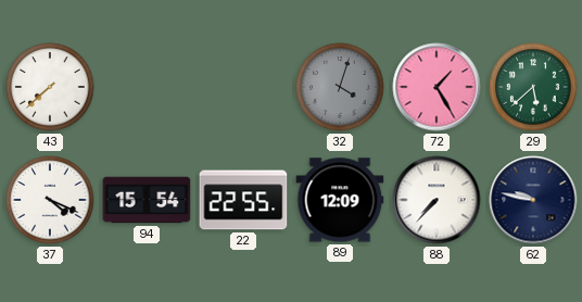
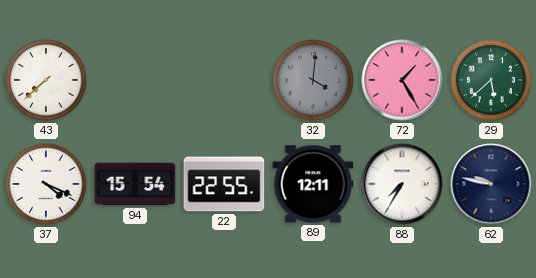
32: 4:03 -> 4:01 (313, 80)
89: 12:09 -> 12:11 (313, 184)
88: 7:37 -> 7:35 (402, 184)
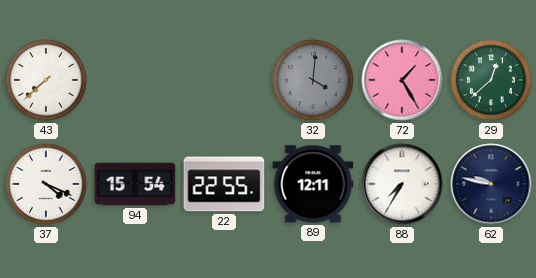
29: 5:38 -> 12:38 (491, 80)
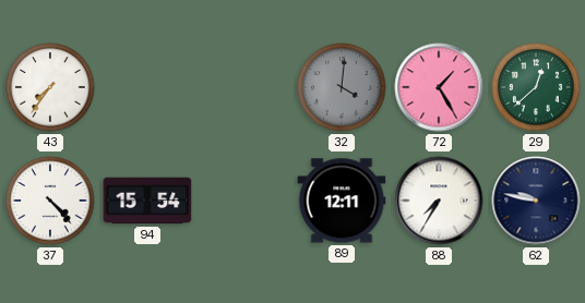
43: 7:38 -> 7:36 (50, 87)
37: 4:19 -> 4:23 (50, 201)
22: 22:55 -> none (224, 184)
